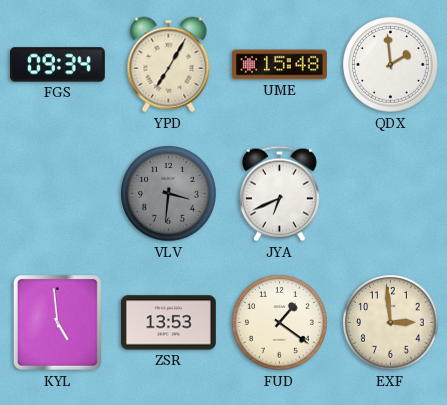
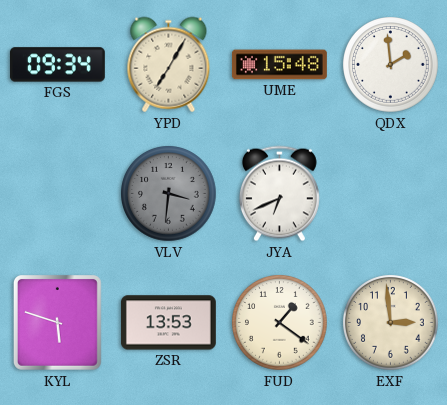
KYL: 4:59 -> 5:48 (57, 323)
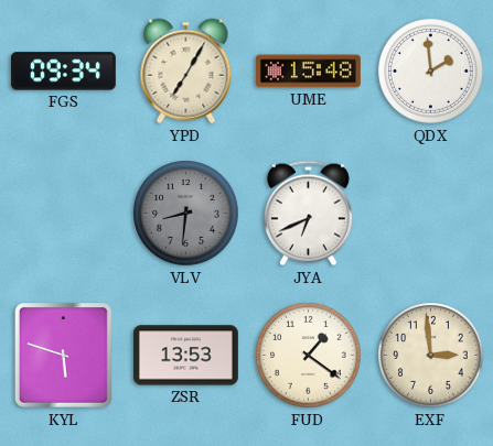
VLV: 3:31 -> 8:31 (186, 214)
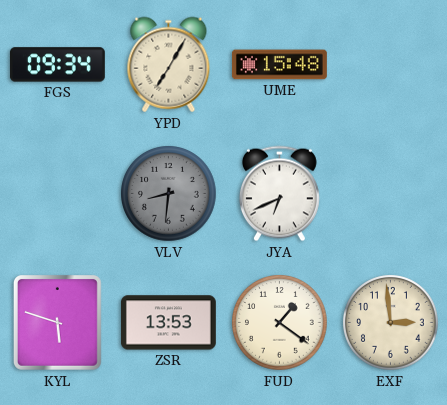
QDX: 1:59 -> none (431, 72)
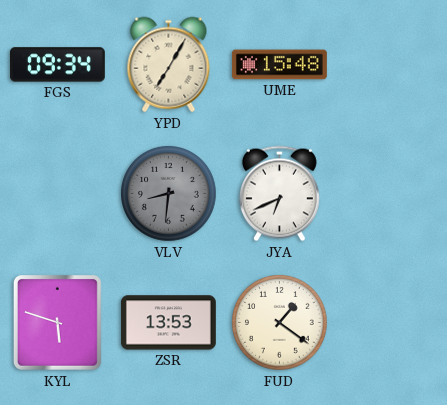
EXF: 2:59 -> none (391, 323)
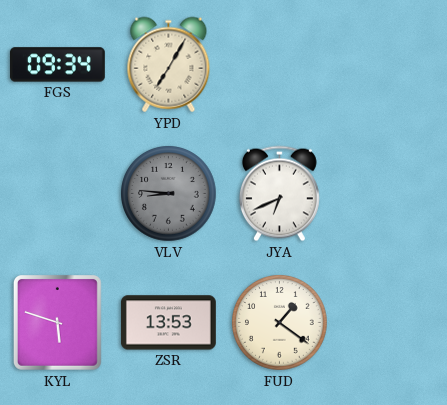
UME: 15:48 -> none (279, 65)
VLV: 8:31 -> 8:46 (169, 194)
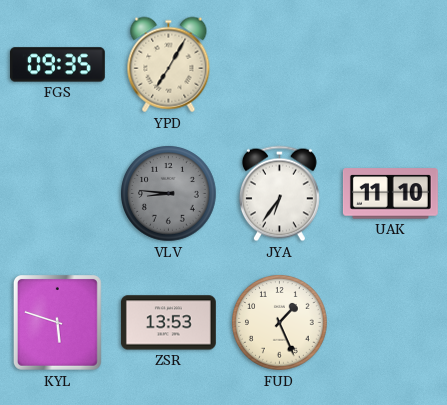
FGS: 09:34 -> 09:35 (57, 65)
JYA: 6:41 -> 6:36 (279, 194)
UAK: none -> 11:10 (390, 194)
FUD: 1:21 -> 1:26 (280, 323)
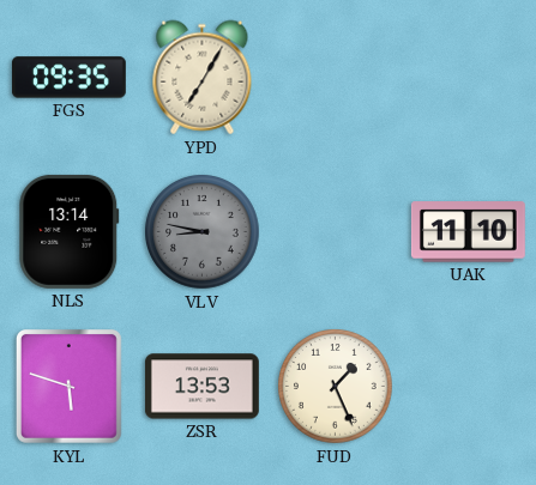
NLS: none -> 13:14 (70, 231)
VLV: 8:46 -> 8:47 (203, 232)
JYA: 6:36 -> none (279, 194)
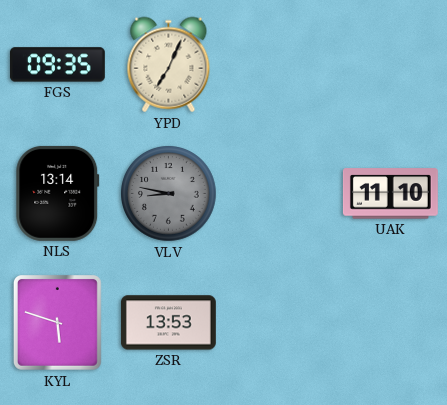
YPD: 7:05 -> 7:04 (169, 65)
FUD: 1:26 -> none (336, 387)
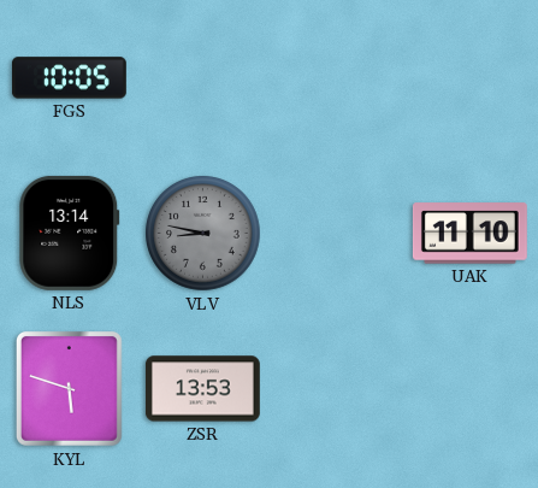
FGS: 09:35 -> 10:05 (69, 78)
YPD: 7:04 -> none (169, 65)
